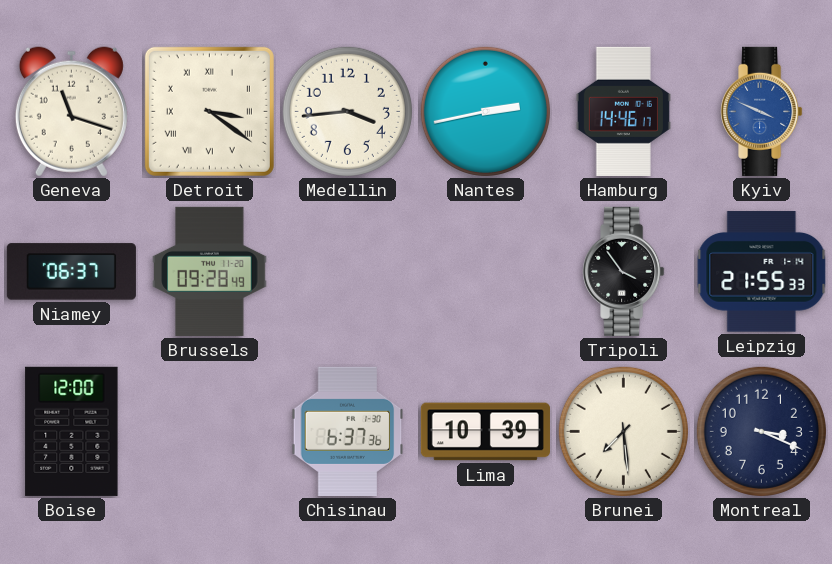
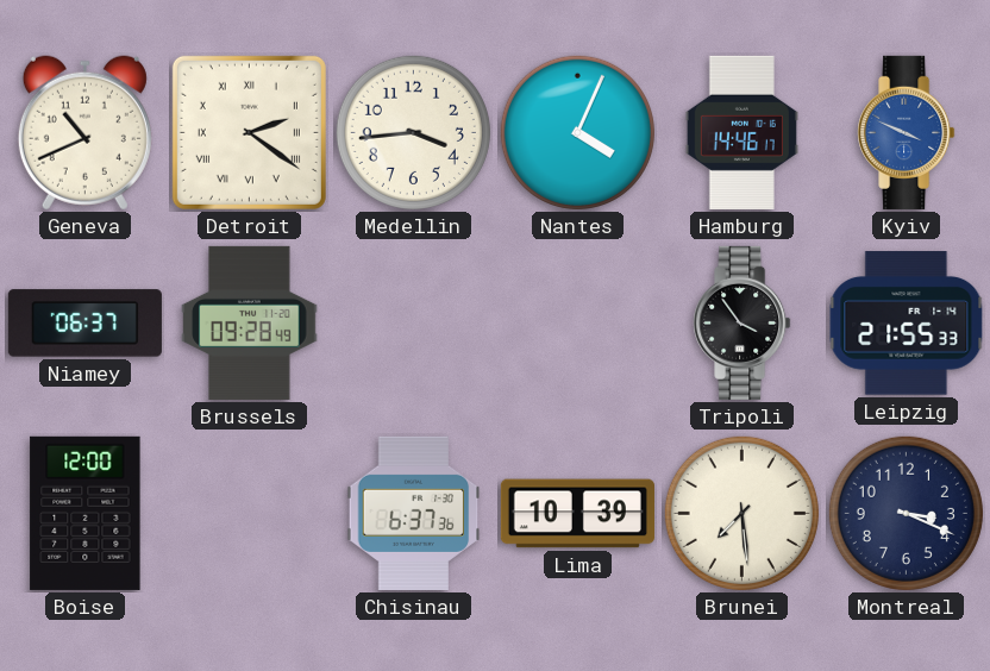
Geneva: 11:18 -> 10:41 (84, 133)
Detroit: 3:21 -> 2:21 (249, 132)
Nantes: 2:43 -> 4:04 (577, 132)
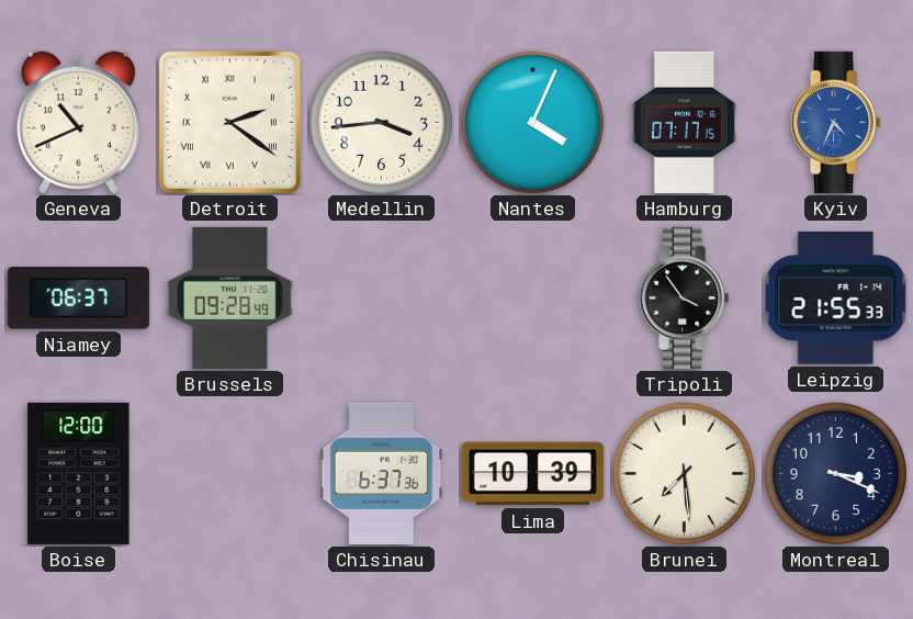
Hamburg: 14:46 -> 07:17 (684, 122)
Kyiv: 3:49 -> 4:34 (836, 122)
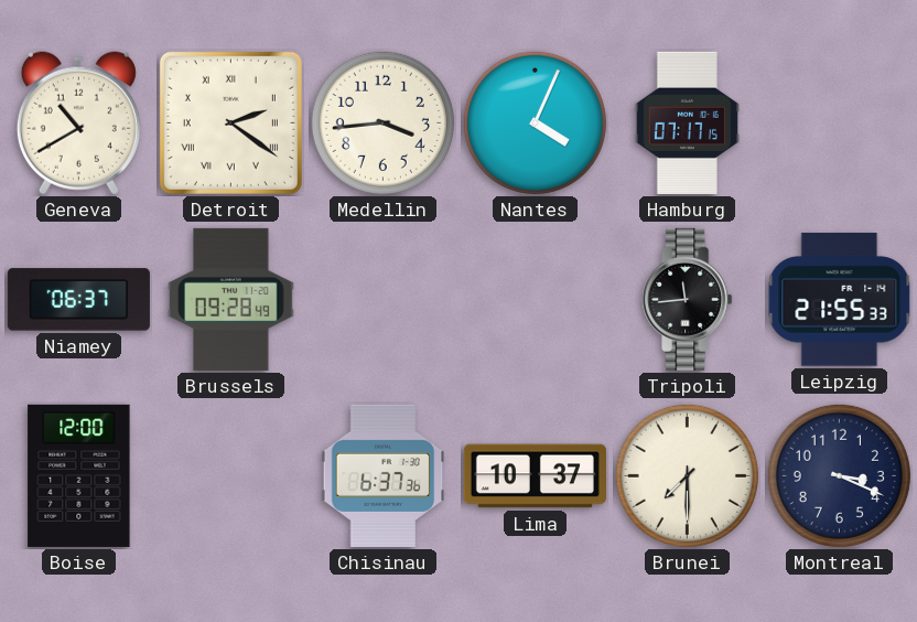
Geneva: 10:41 -> 10:40 (78, 124)
Kyiv: 4:34 -> none (836, 122)
Tripoli: 3:54 -> 11:44 (688, 299)
Lima: 10:39 -> 10:37 (535, 476)
Brunei: 7:29 -> 7:30 (687, 475)
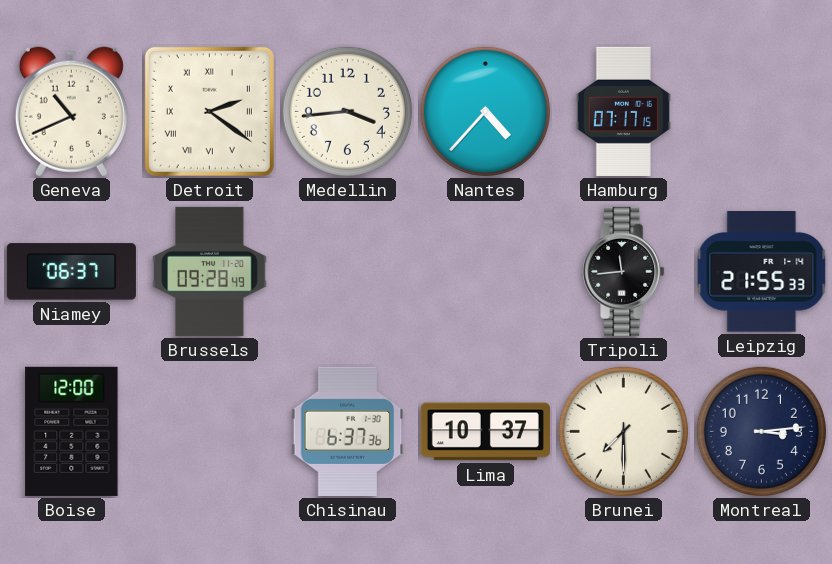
Geneva: 10:40 -> 10:41 (71, 112)
Nantes: 4:04 -> 4:37 (485, 111)
Montreal: 3:19 -> 3:14 (761, 431)
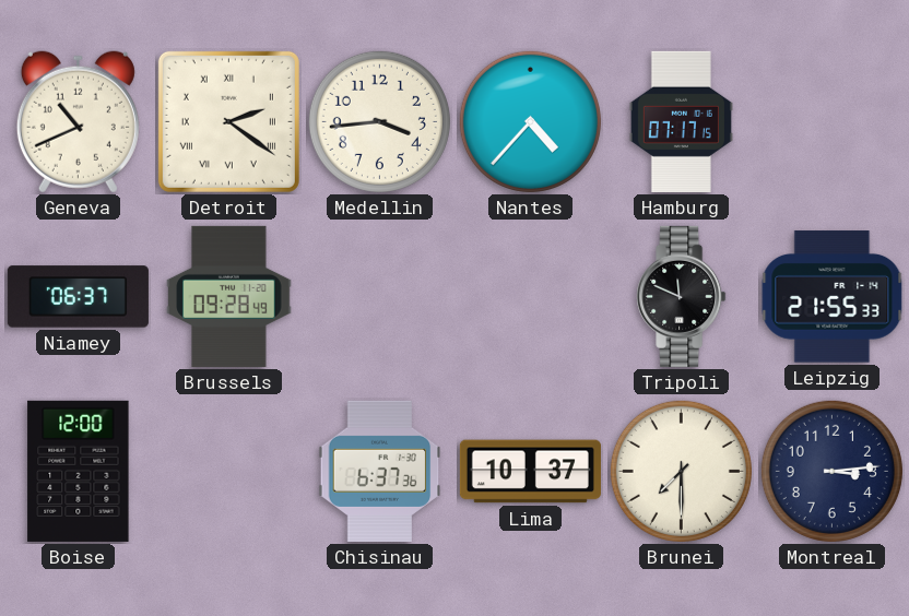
Tripoli: 11:44 -> 11:49 (682, 296)
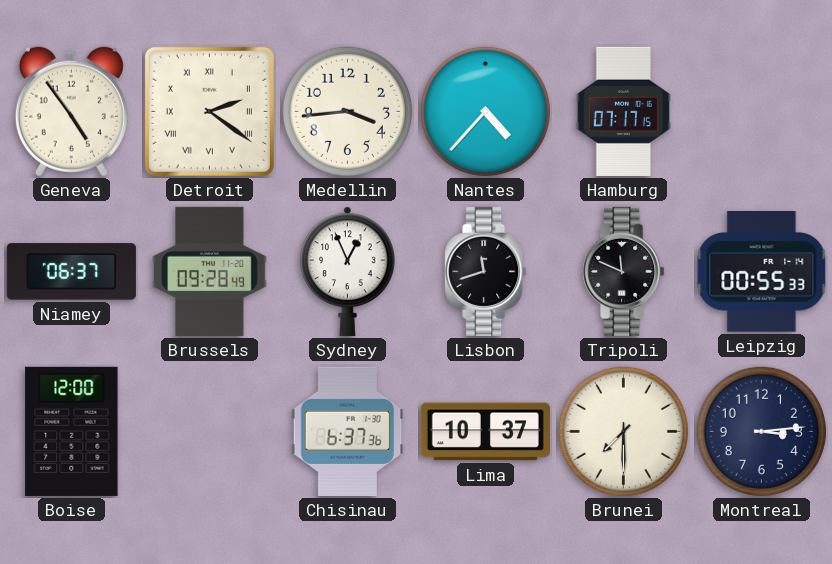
Geneva: 10:41 -> 4:54 (71, 112)
Sydney: none -> 12:56 (348, 271)
Lisbon: none -> 11:42 (486, 271)
Leipzig: 21:55 -> 00:55 (762, 272)
